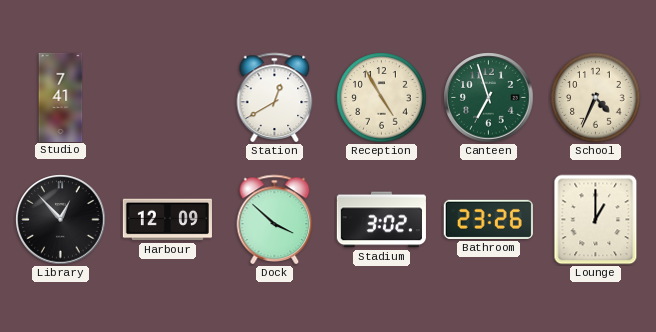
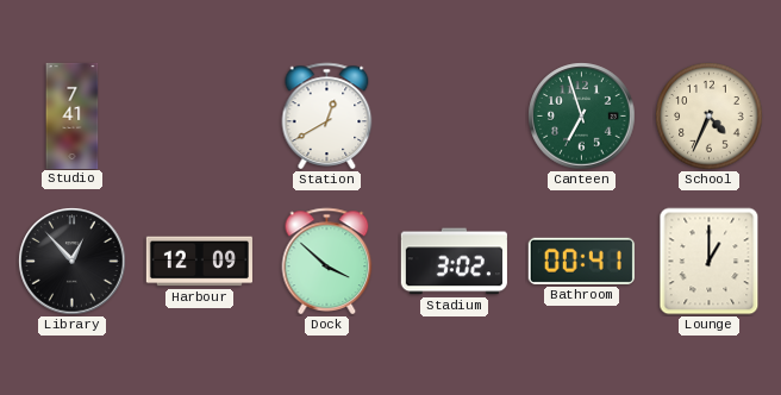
Reception: 4:55 -> none (382, 98)
Bathroom: 23:26 -> 00:41 (581, 261)
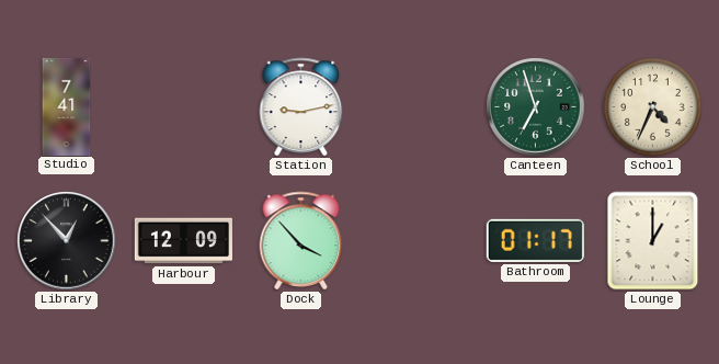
Station: 12:40 -> 9:13 (301, 106)
Dock: 3:52 -> 3:53 (301, 240)
Stadium: 3:02 -> none (454, 262)
Bathroom: 00:41 -> 01:17 (535, 240)
